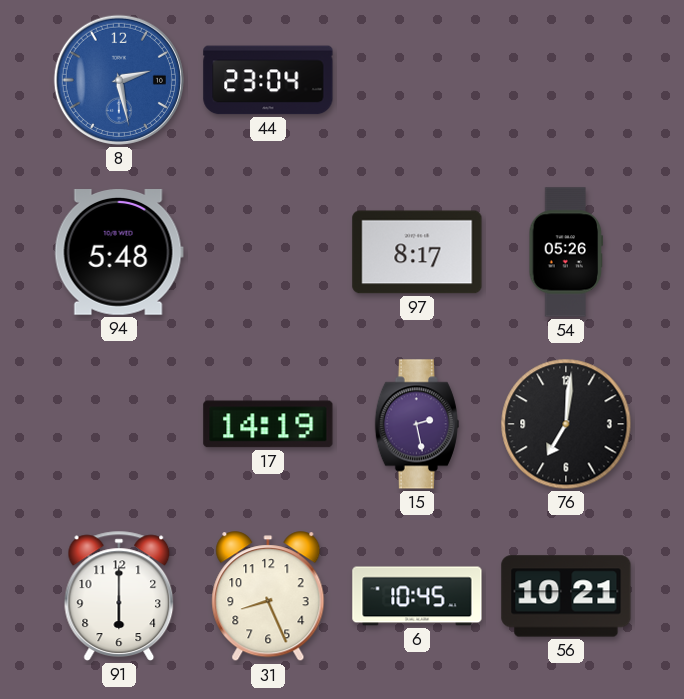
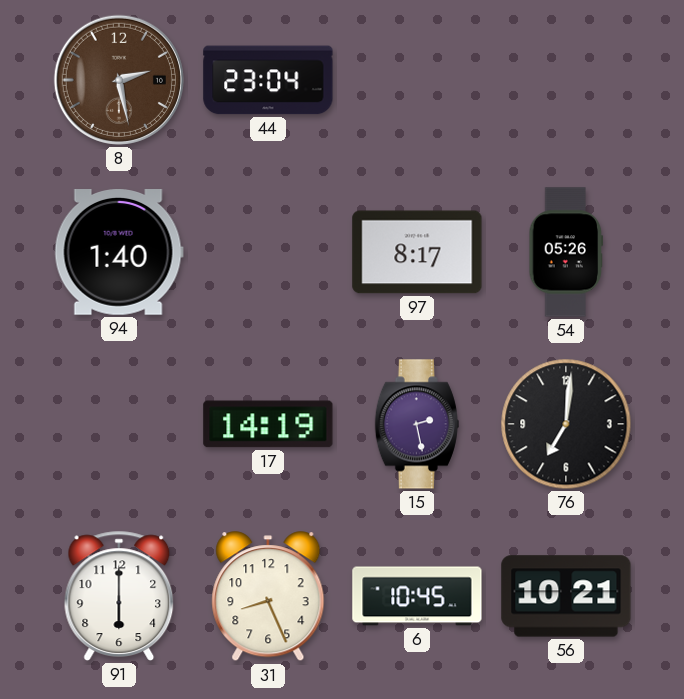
8 dial: blue -> brown (119, 80)
94: 5:48 -> 1:40 (119, 253)
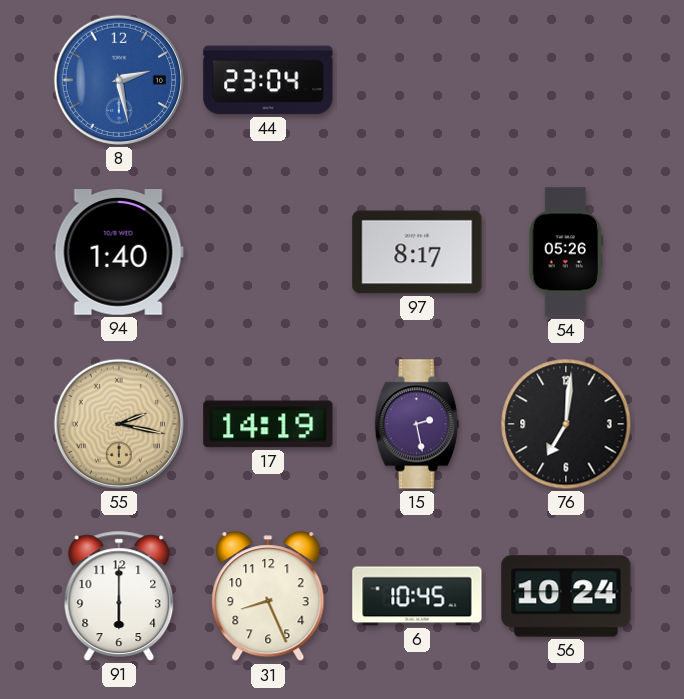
8 dial: brown -> blue (119, 80)
55: none -> 2:17 (119, 424)
56: 10:21 -> 10:24 (566, 596)
